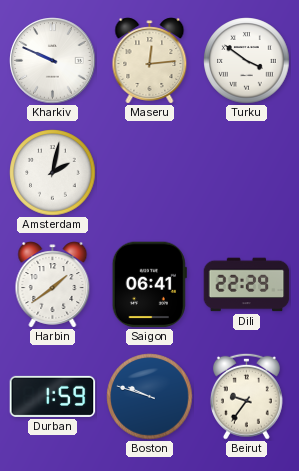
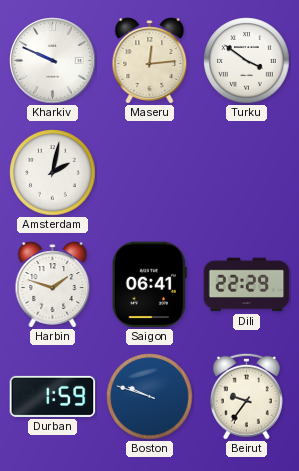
Harbin: 1:39 -> 1:48 (53, 285)
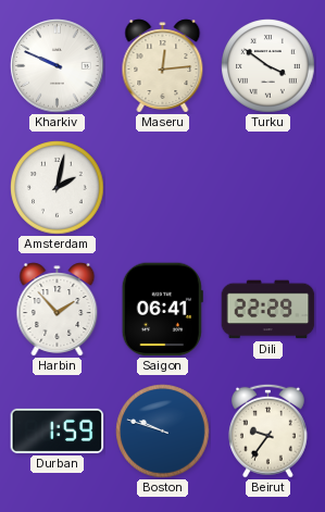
Harbin: 1:48 -> 1:53 (58, 310)
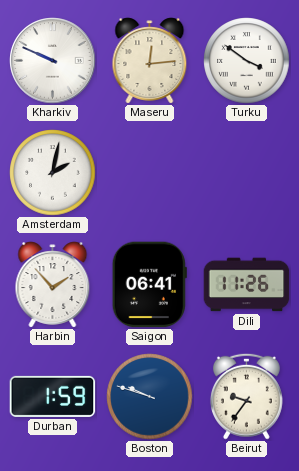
Dili: 22:29 -> 11:26 (247, 285)
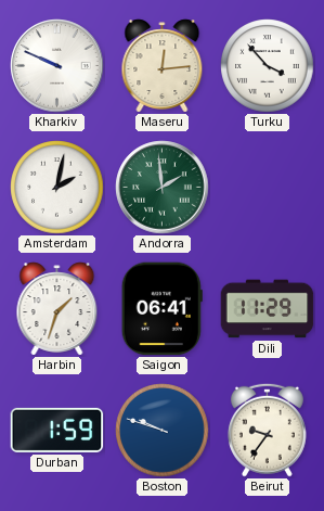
Turku: 3:51 -> 3:53 (268, 66)
Andorra: none -> 1:59 (163, 188)
Harbin: 1:53 -> 1:33 (57, 309)
Dili: 11:26 -> 11:29 (268, 309)
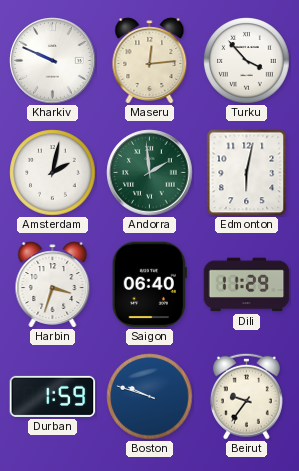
Edmonton: none -> 6:02 (247, 173)
Harbin: 1:33 -> 3:33 (53, 285)
Saigon: 06:41 -> 06:40 (149, 285)
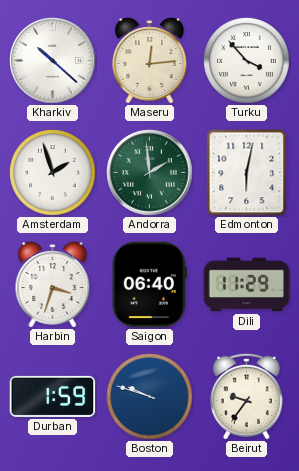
Kharkiv: 9:49 -> 10:22 (53, 61)
Amsterdam: 2:02 -> 1:57 (53, 173)
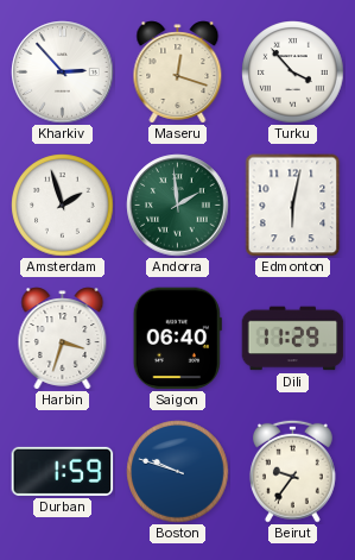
Kharkiv: 10:22 -> 2:53 (63, 73)
Maseru: 12:14 -> 12:18 (178, 73)
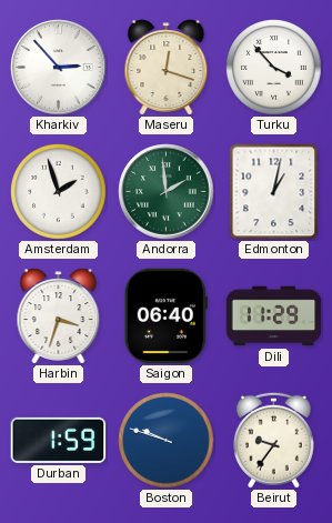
Edmonton: 6:02 -> 1:02 (274, 192)
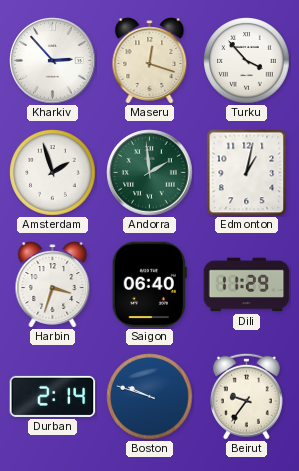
Durban: 1:59 -> 2:14 (53, 396)
